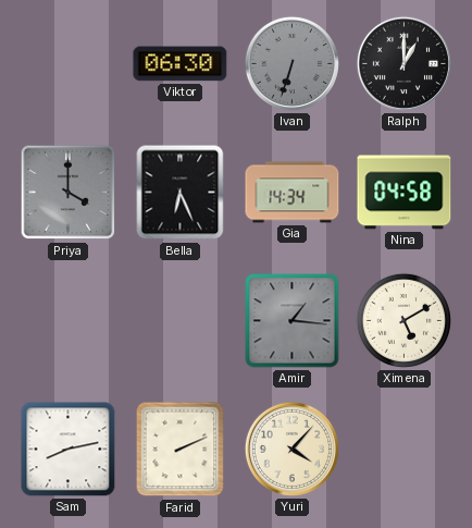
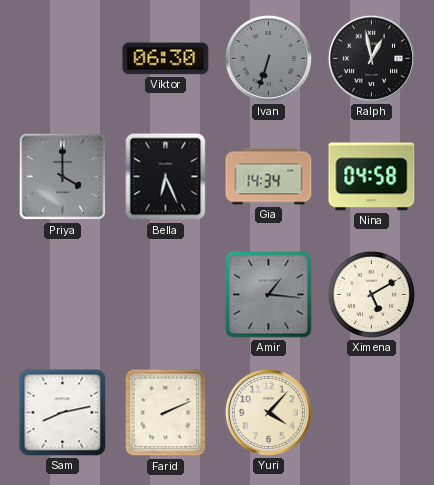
Ralph: 1:00 -> 12:58 (371, 58)
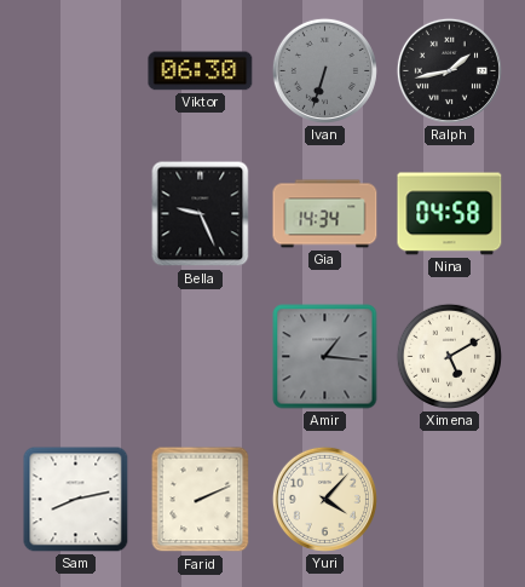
Ralph: 12:58 -> 1:43 (449, 70)
Priya: 4:00 -> none (63, 177)
Bella: 6:26 -> 9:26 (201, 214)
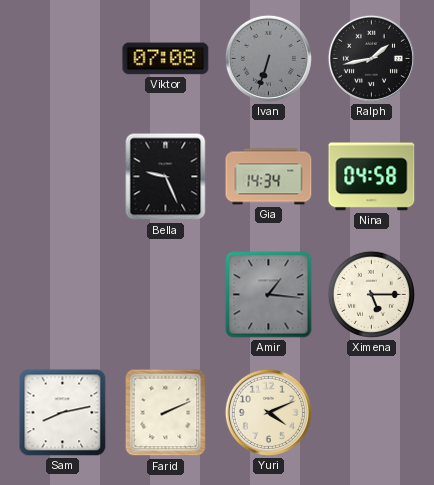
Viktor: 06:30 -> 07:08 (166, 59)
Ximena: 5:10 -> 5:15 (371, 294)
Yuri: 4:07 -> 4:11 (268, 412)
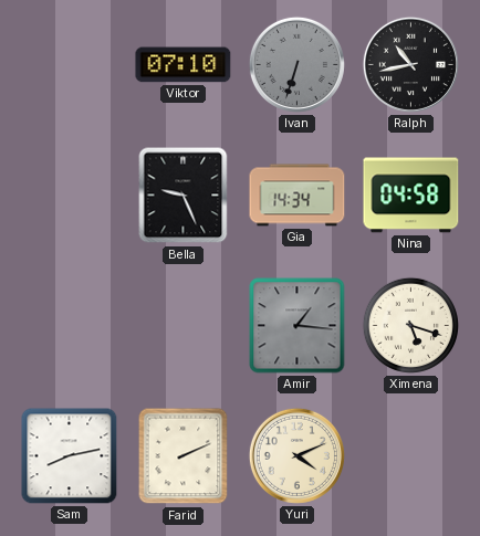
Viktor: 07:08 -> 07:10 (184, 65)
Ralph: 1:43 -> 10:43 (410, 64)
Ximena: 5:15 -> 5:18 (410, 325)
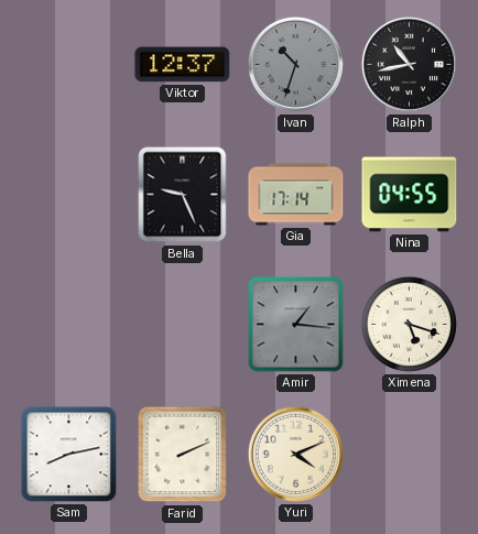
Viktor: 07:10 -> 12:37 (183, 65)
Ivan: 6:33 -> 10:33 (295, 64)
Gia: 14:34 -> 17:14 (296, 195)
Nina: 04:58 -> 04:55 (410, 195)
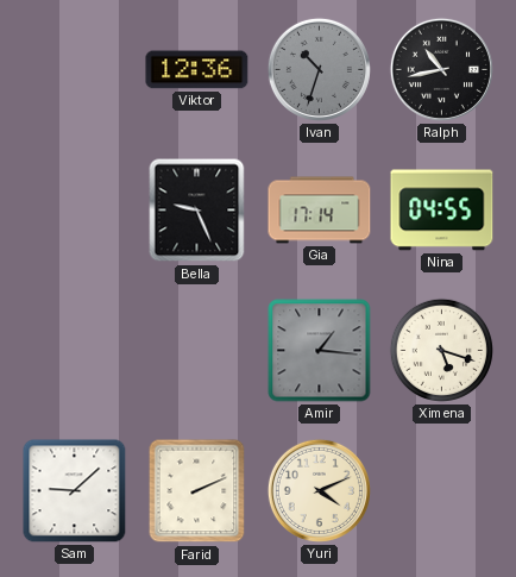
Viktor: 12:37 -> 12:36 (197, 70)
Sam: 8:13 -> 9:08 (75, 491)
